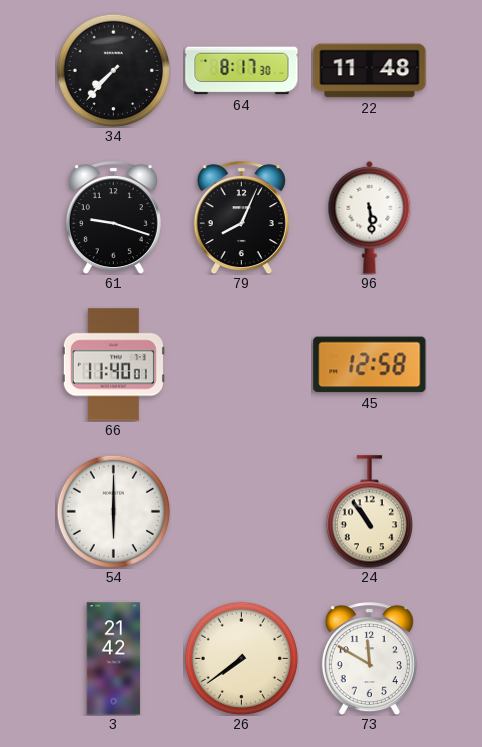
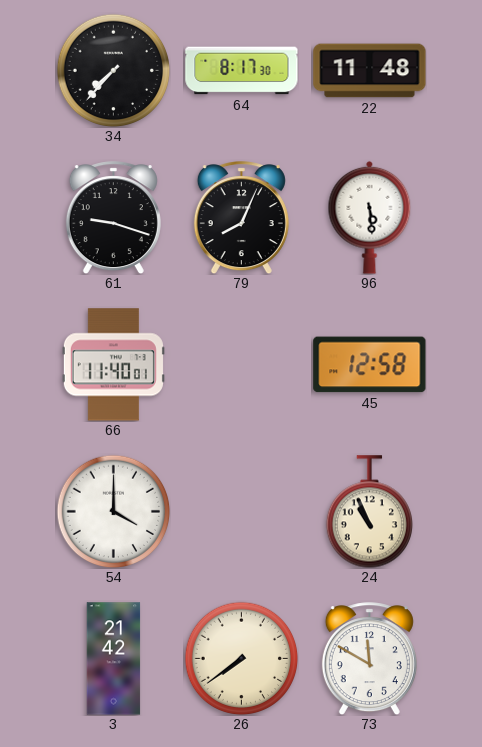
54: 6:00 -> 4:00 (113, 511)
24: 10:54 -> 10:56 (369, 512)
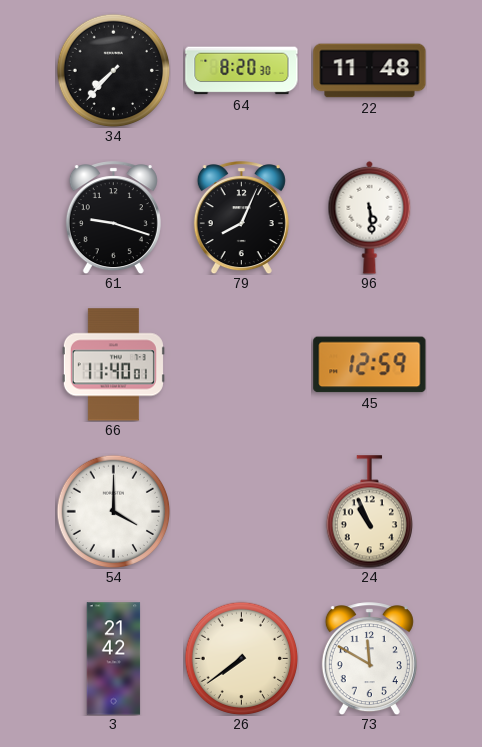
64: 8:17 -> 8:20 (242, 71)
45: 12:58 -> 12:59 (370, 365)
